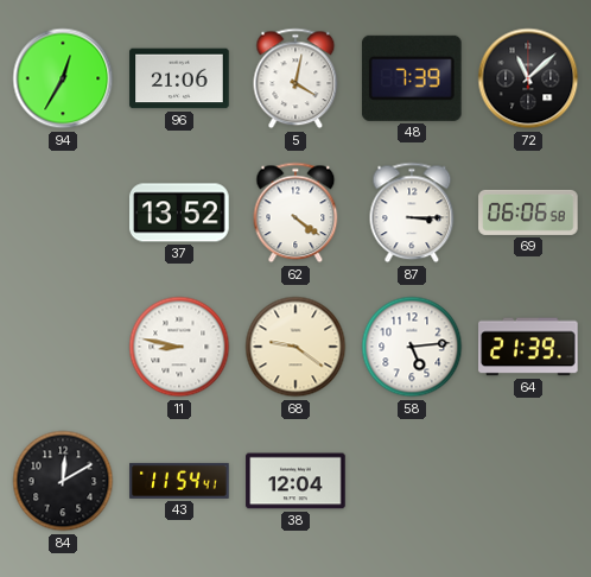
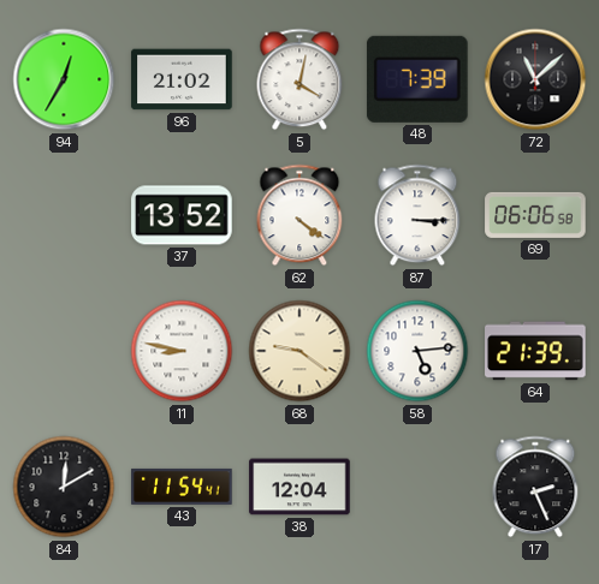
96: 21:06 -> 21:02 (182, 79)
17: none -> 2:26 (535, 487)
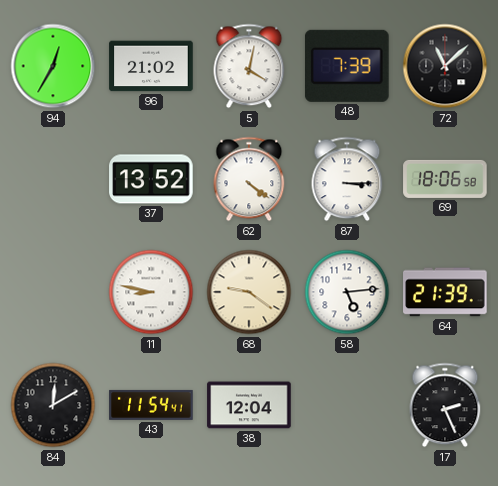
69: 06:06 -> 18:06 (445, 179)
